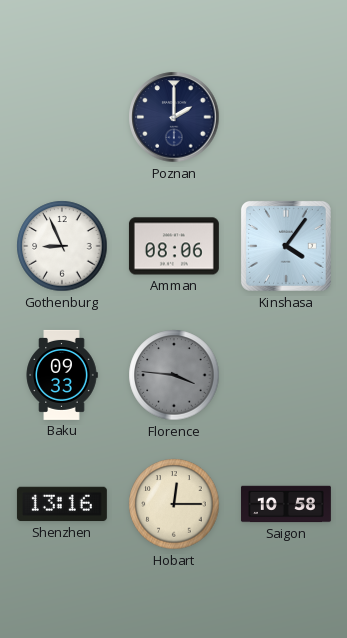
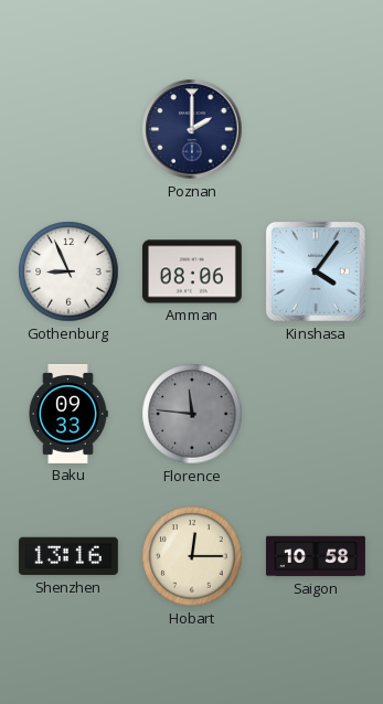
Florence: 3:46 -> 11:46 (192, 414)
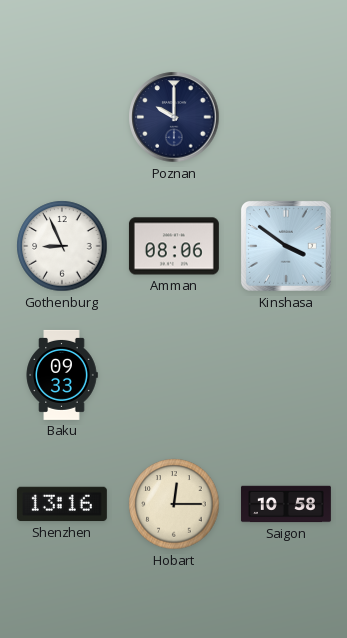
Poznan: 2:00 -> 10:00 (174, 117)
Kinshasa: 4:06 -> 3:51 (286, 246)
Florence: 11:46 -> none (192, 414)
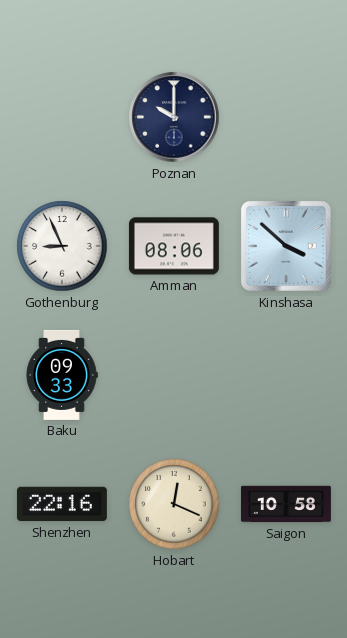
Kinshasa: 3:51 -> 3:52 (286, 246)
Shenzhen: 13:16 -> 22:16 (62, 504)
Hobart: 12:15 -> 12:19 (174, 504)
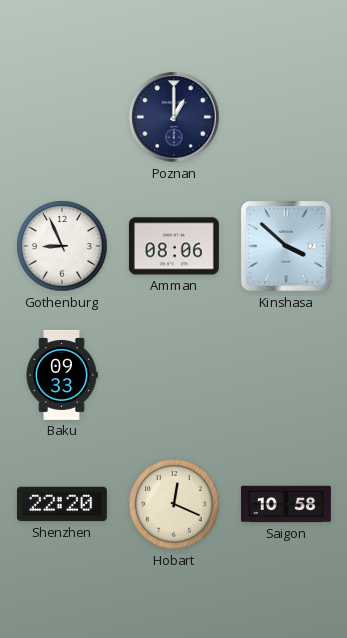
Poznan: 10:00 -> 1:00 (174, 117)
Shenzhen: 22:16 -> 22:20 (62, 504)
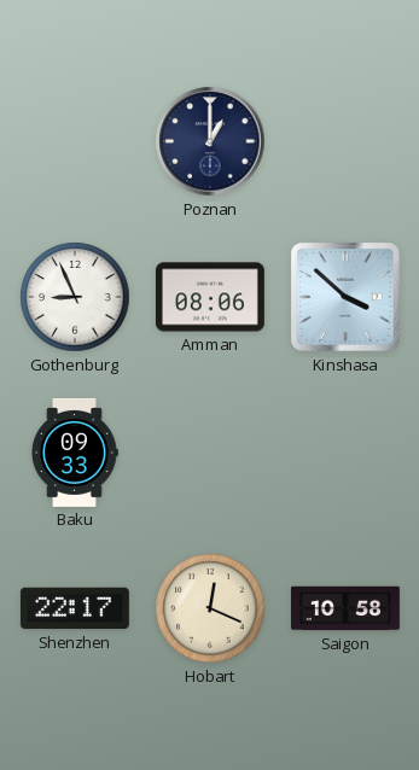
Shenzhen: 22:20 -> 22:17 (75, 608)
